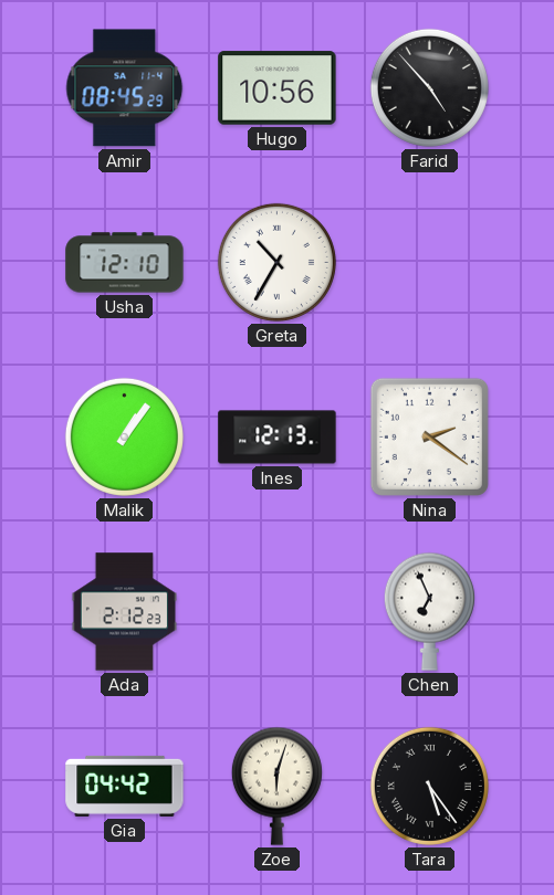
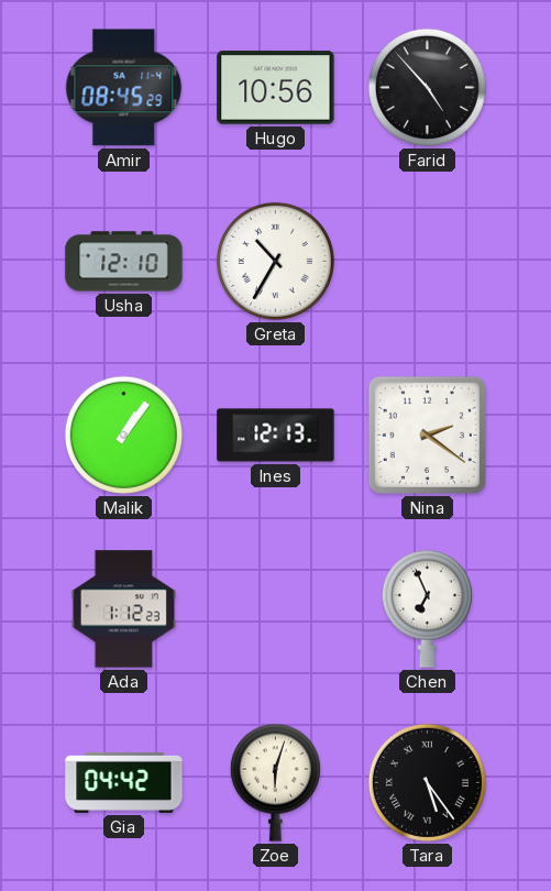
Ada: 2:12 -> 1:12 (123, 609)
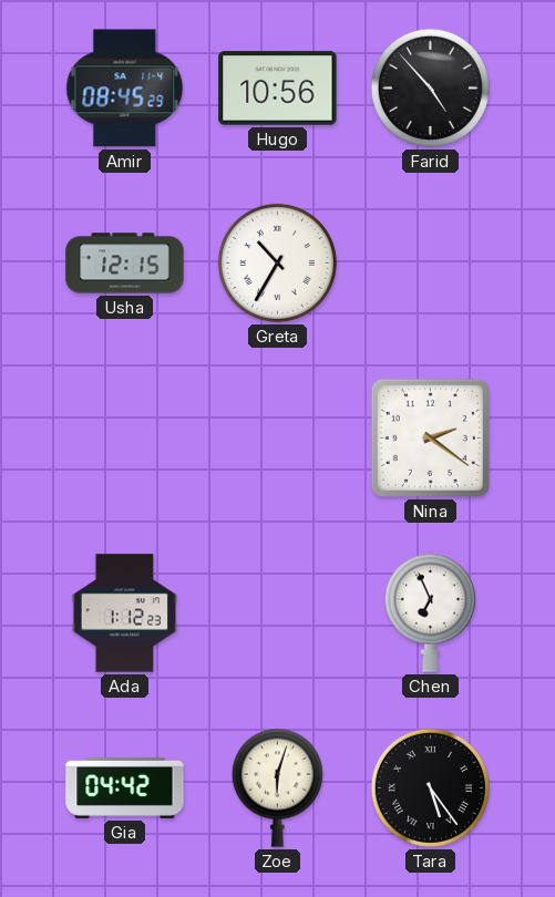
Usha: 12:10 -> 12:15 (125, 264)
Malik: 1:06 -> none (123, 435)
Ines: 12:13 -> none (276, 436)
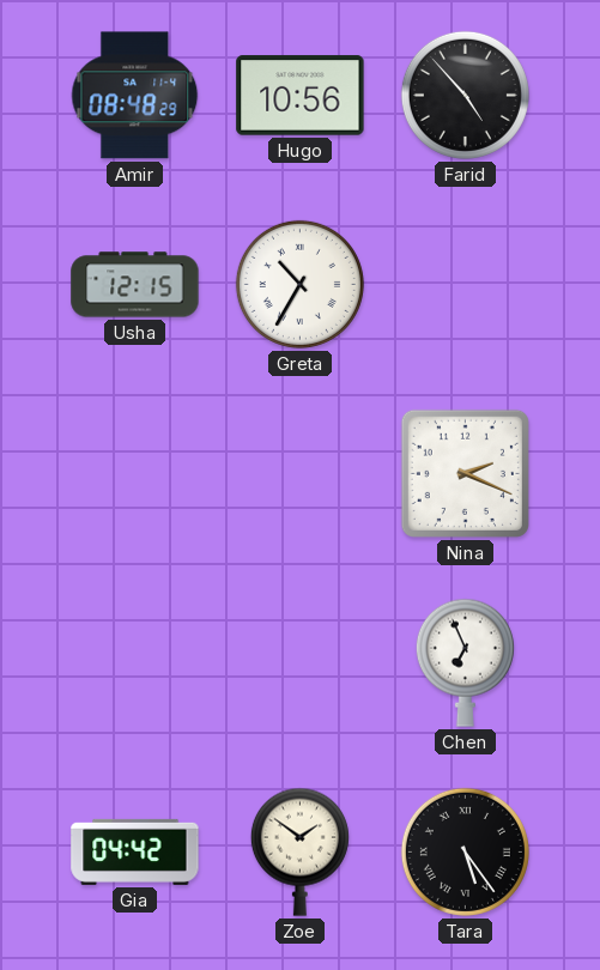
Amir: 08:45 -> 08:48 (135, 96)
Nina: 2:21 -> 2:19 (465, 473)
Ada: 1:12 -> none (124, 614)
Zoe: 6:03 -> 1:51 (299, 851)
